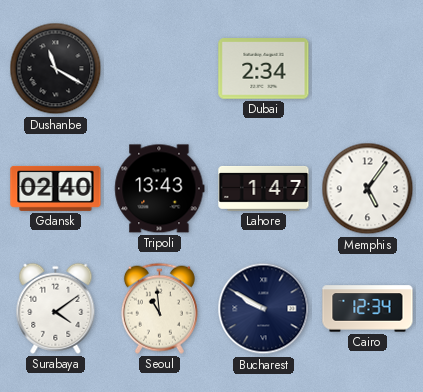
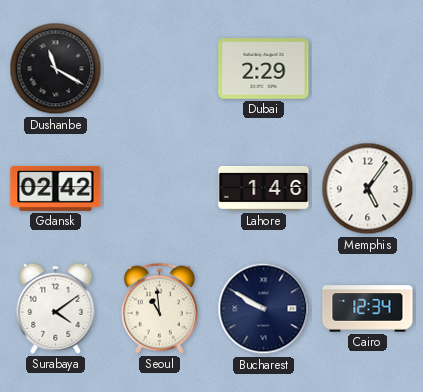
Dubai: 2:34 -> 2:29 (264, 69)
Gdansk: 02:40 -> 02:42 (56, 188)
Tripoli: 13:43 -> none (160, 189)
Lahore: 1:47 -> 1:46 (264, 188)
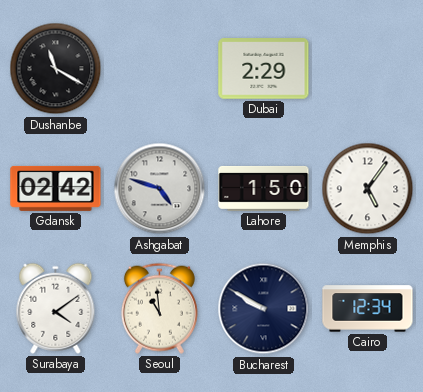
Ashgabat: none -> 4:48 (160, 189)
Lahore: 1:46 -> 1:50 (264, 188)
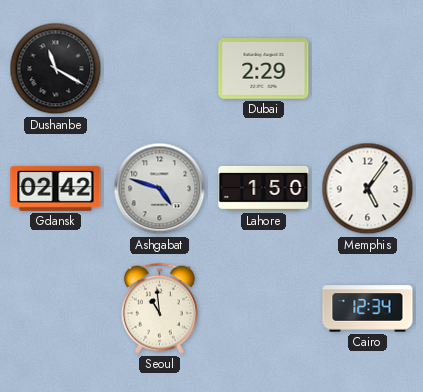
Surabaya: 4:09 -> none (56, 308)
Bucharest: 9:50 -> none (264, 309)
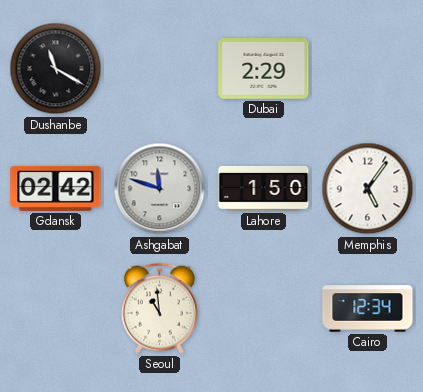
Ashgabat: 4:48 -> 11:48 (160, 189)
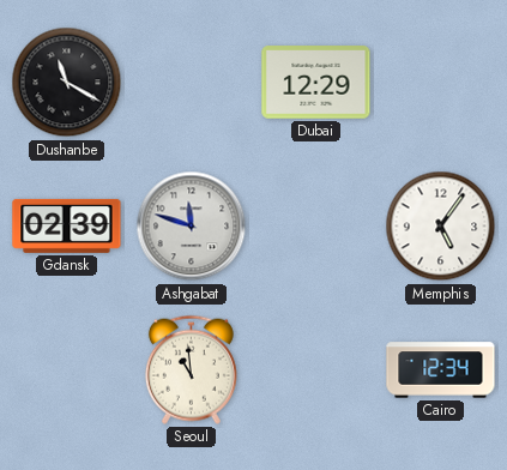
Dubai: 2:29 -> 12:29 (316, 83)
Gdansk: 02:42 -> 02:39 (67, 225)
Lahore: 1:50 -> none (264, 188)
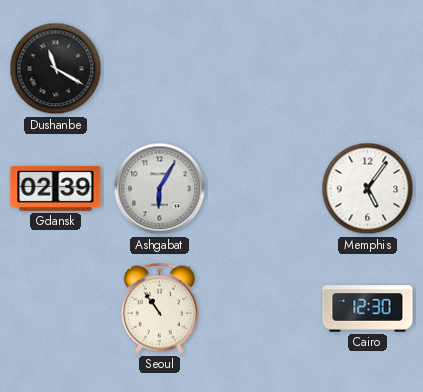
Dubai: 12:29 -> none (316, 83)
Ashgabat: 11:48 -> 6:05 (160, 189)
Seoul: 10:59 -> 10:54 (159, 308)
Cairo: 12:34 -> 12:30 (368, 309)
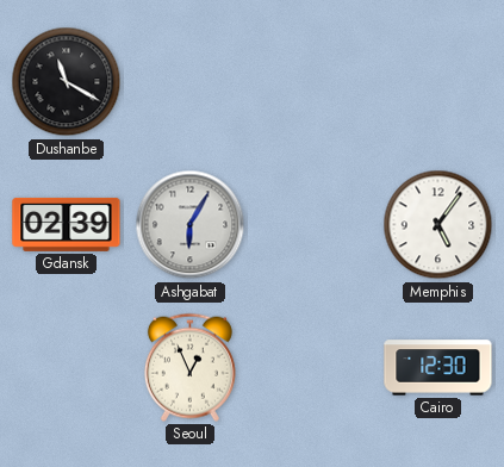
Seoul: 10:54 -> 12:56 (189, 367)
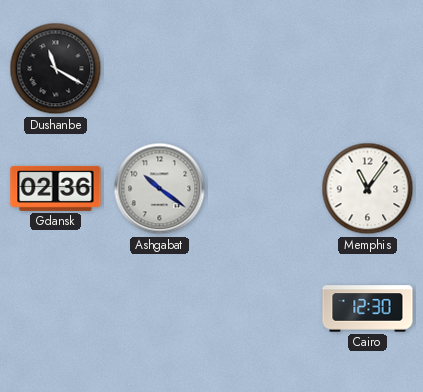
Gdansk: 02:39 -> 02:36 (56, 188)
Ashgabat: 6:05 -> 10:21 (160, 189)
Memphis: 5:06 -> 11:06 (368, 189)
Seoul: 12:56 -> none (189, 367)
